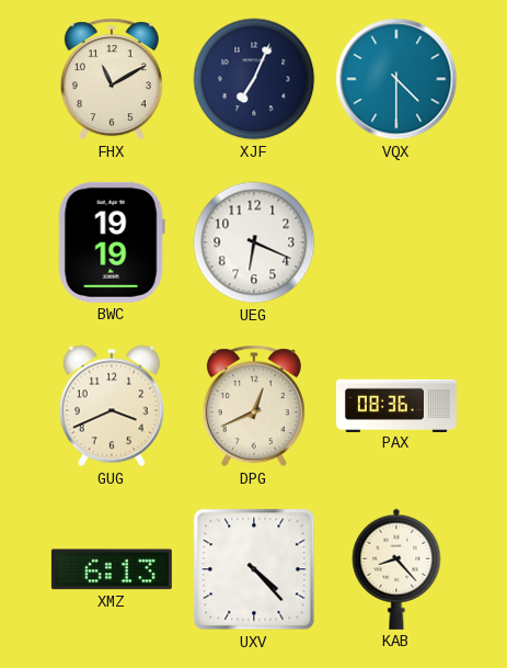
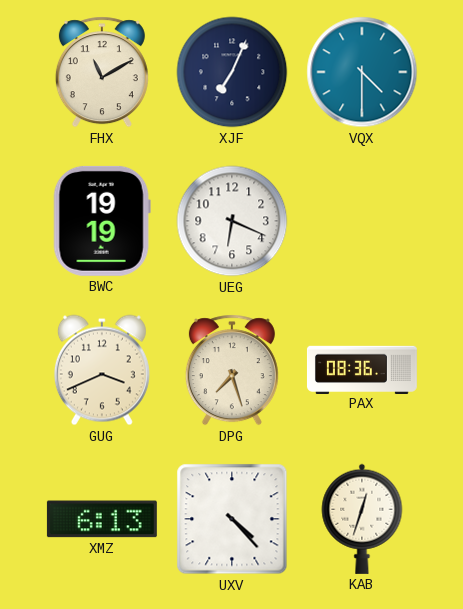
DPG: 12:41 -> 7:27 (232, 370)
KAB: 8:23 -> 12:33 (362, 519)
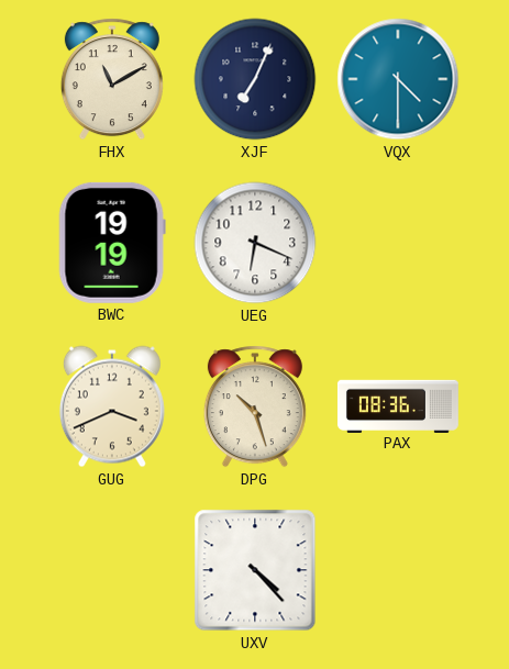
DPG: 7:27 -> 10:27 (255, 406)
XMZ: 6:13 -> none (102, 519)
KAB: 12:33 -> none (362, 519)
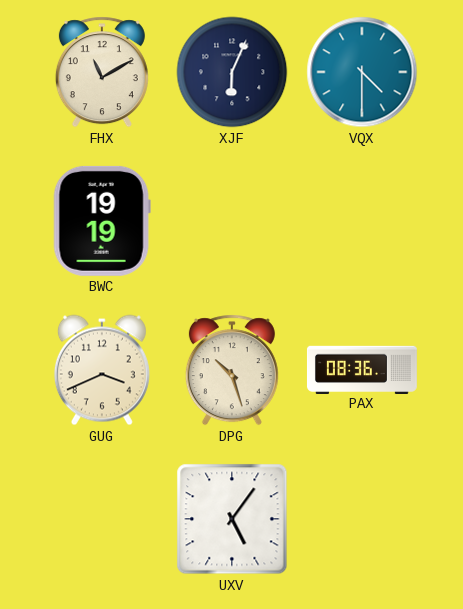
XJF: 7:04 -> 6:04 (232, 72)
UEG: 6:19 -> none (255, 243)
UXV: 4:23 -> 5:06 (232, 519)
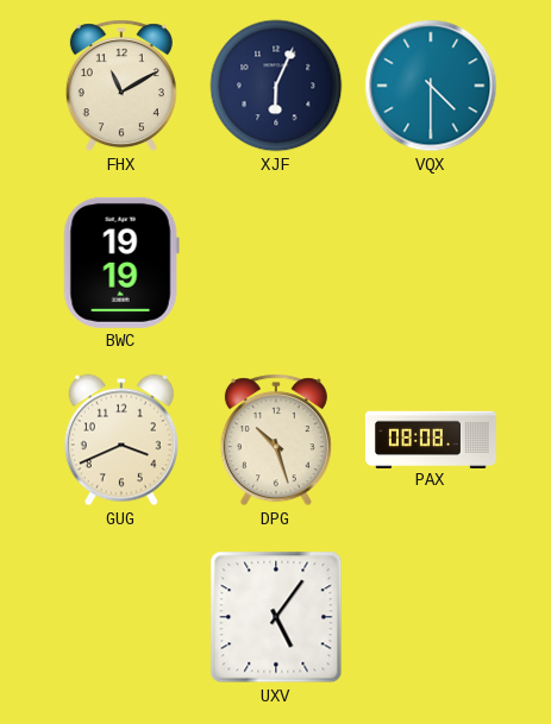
PAX: 08:36 -> 08:08 (431, 439)
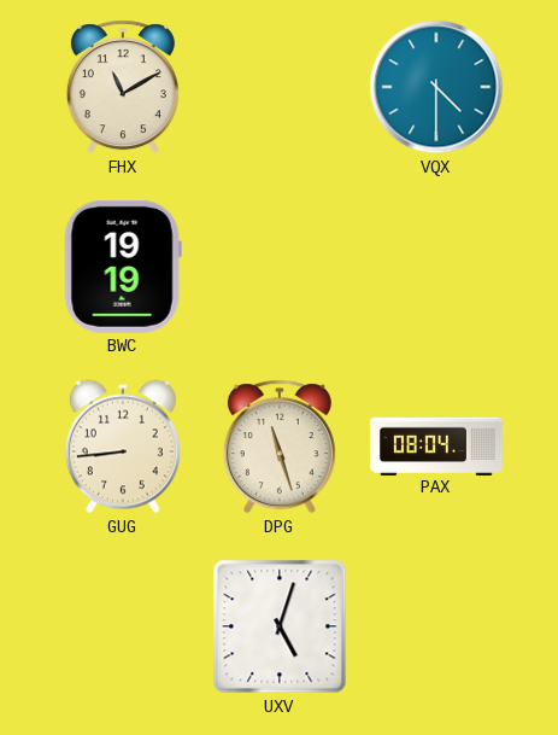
XJF: 6:04 -> none (276, 86)
GUG: 3:41 -> 8:44 (123, 447)
DPG: 10:27 -> 11:27 (280, 447)
PAX: 08:08 -> 08:04 (436, 445)
UXV: 5:06 -> 5:03 (280, 626)
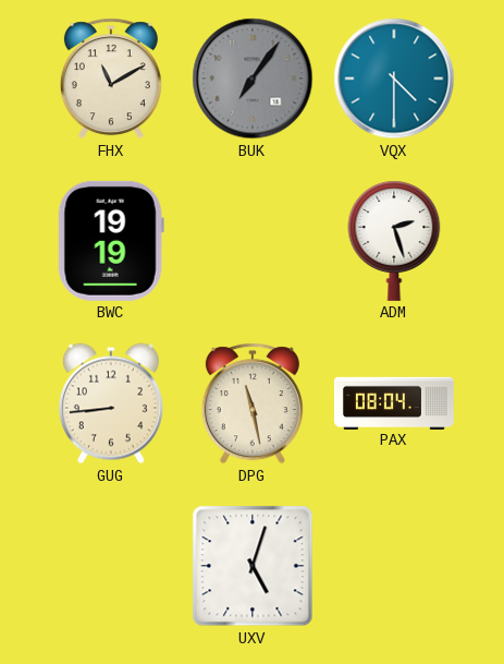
BUK: none -> 7:06 (253, 79)
ADM: none -> 2:27 (394, 241)
DPG: 11:27 -> 11:28 (253, 403)
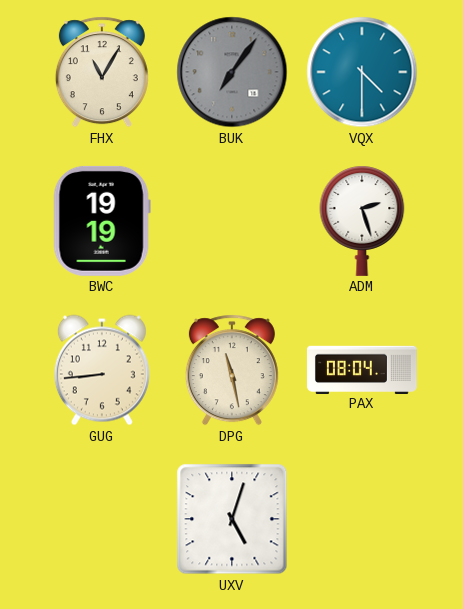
FHX: 11:10 -> 11:05 (102, 72)
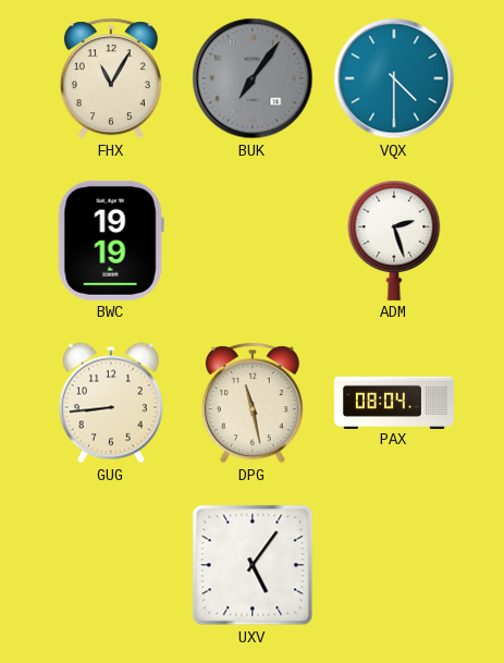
UXV: 5:03 -> 5:06 (253, 565)
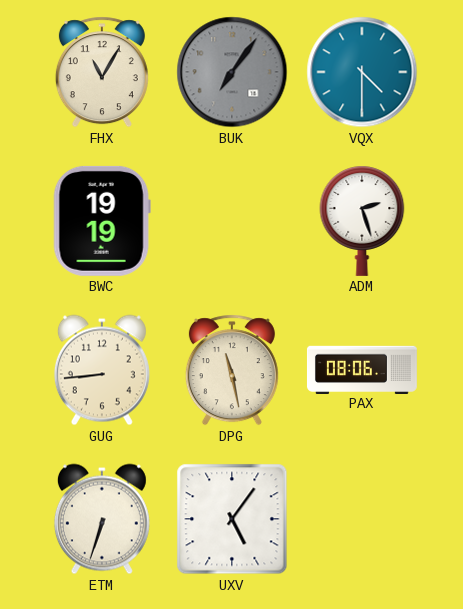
PAX: 08:04 -> 08:06 (362, 369)
ETM: none -> 6:33 (102, 519)
